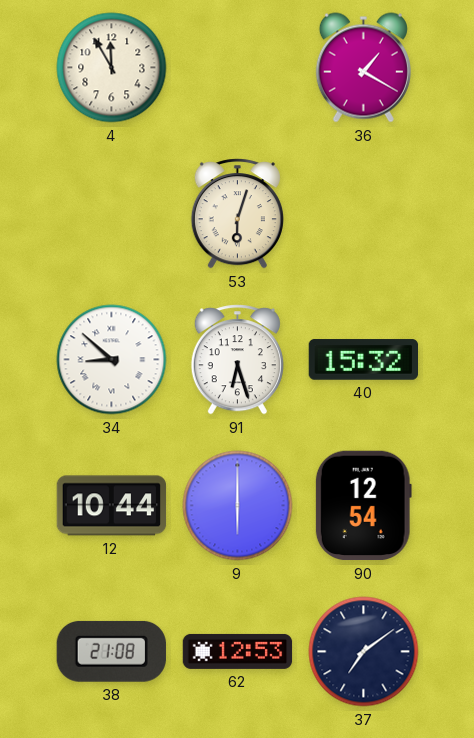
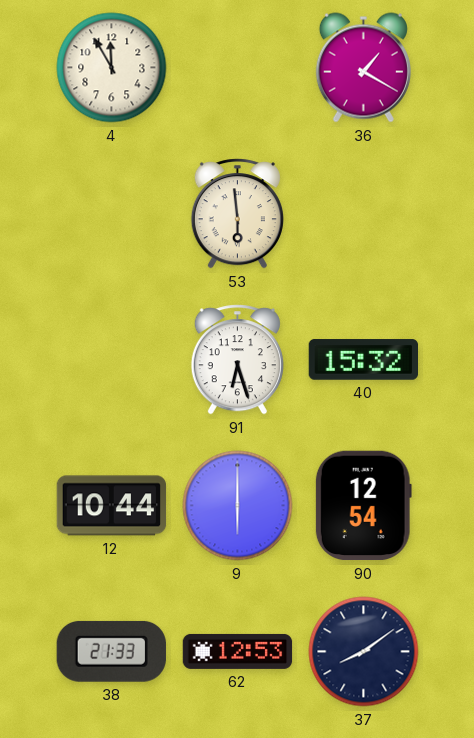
53: 6:03 -> 5:59 (237, 214)
34: 8:52 -> none (112, 360)
38: 21:08 -> 21:33 (111, 651)
37: 7:09 -> 8:09 (364, 652)
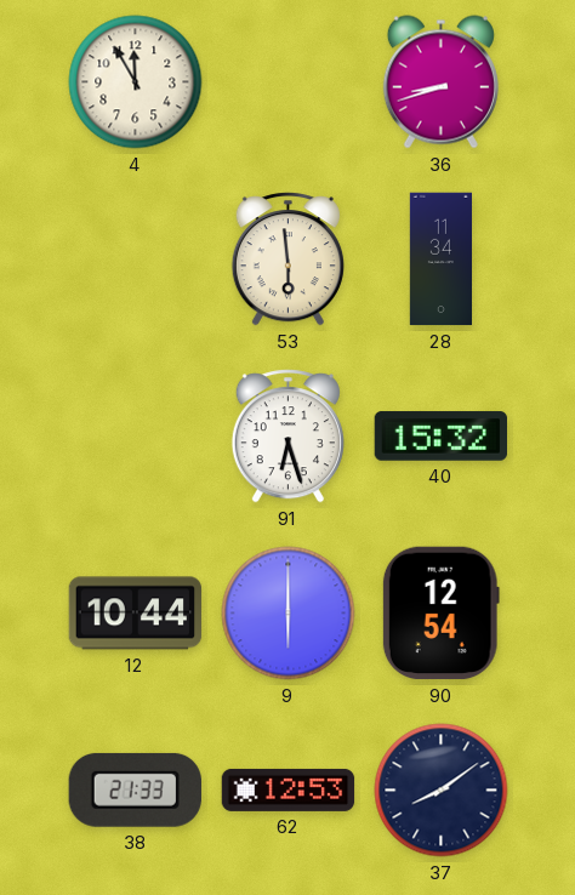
36: 1:20 -> 8:42 (440, 82)
28: none -> 11:34 (440, 260)
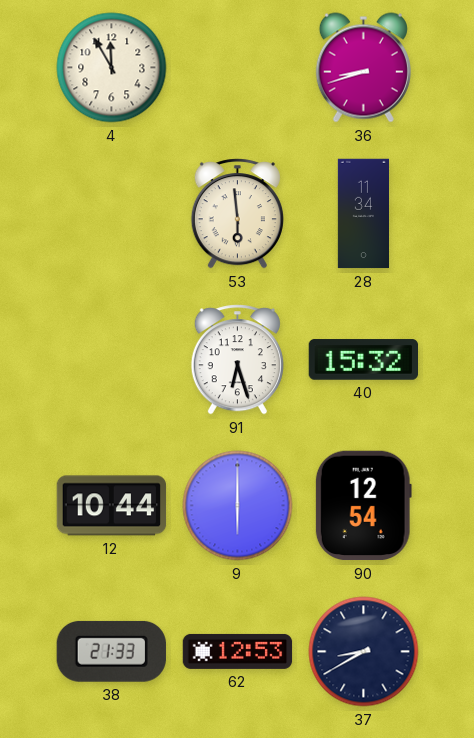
37: 8:09 -> 8:40 (364, 652)
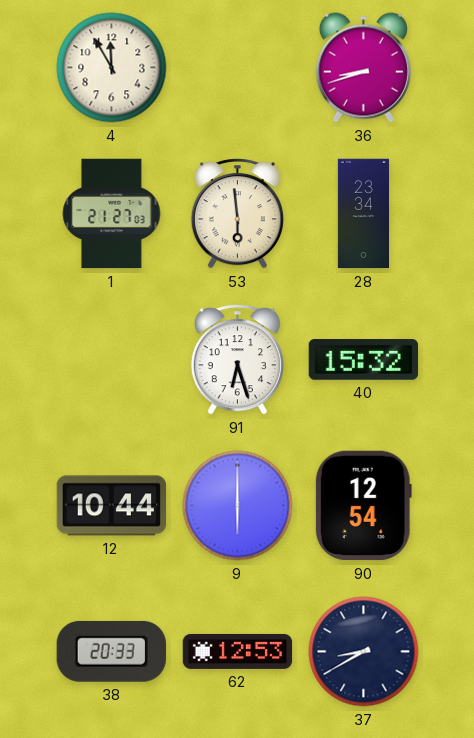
1: none -> 21:27 (112, 214)
28: 11:34 -> 23:34 (363, 214)
38: 21:33 -> 20:33 (111, 651)
